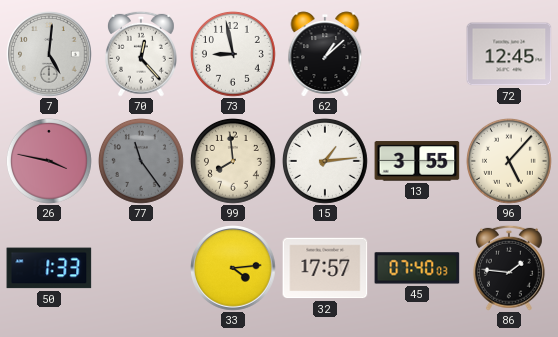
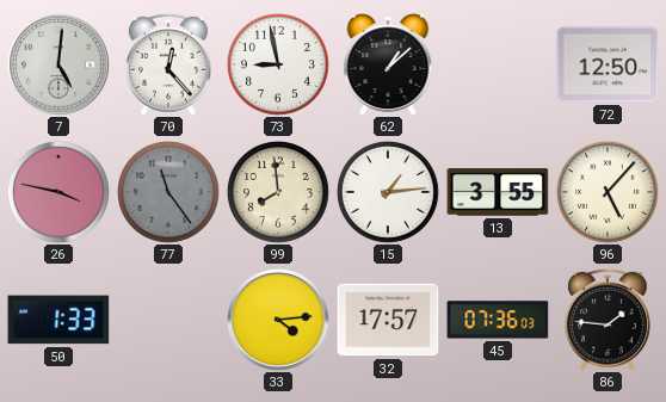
72: 12:45 -> 12:50 (608, 64)
45: 07:40 -> 07:36 (498, 320)
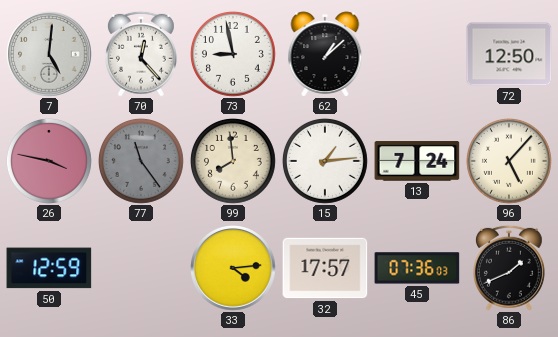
13: 3:55 -> 7:24 (417, 161)
50: 1:33 -> 12:59 (49, 268)
86: 1:46 -> 1:41 (509, 268)
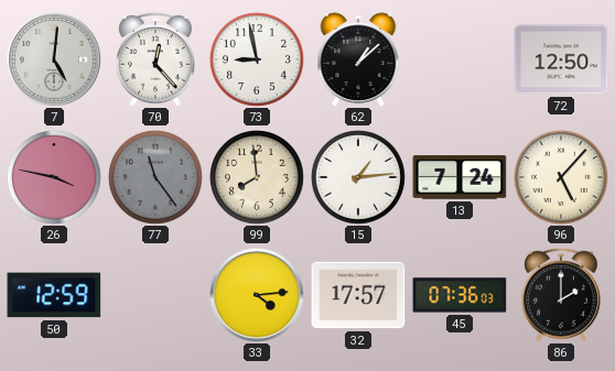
86: 1:41 -> 2:00 (561, 295)
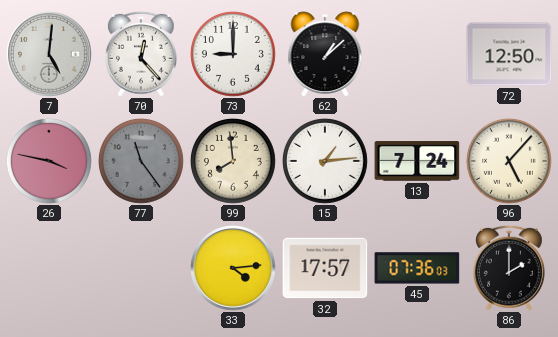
73: 8:58 -> 9:00 (233, 54)
50: 12:59 -> none (54, 295)
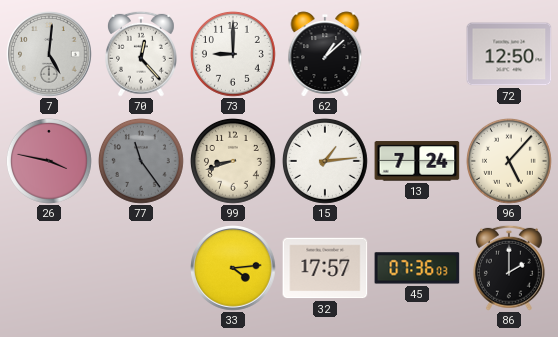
99: 7:59 -> 8:42 (233, 161)
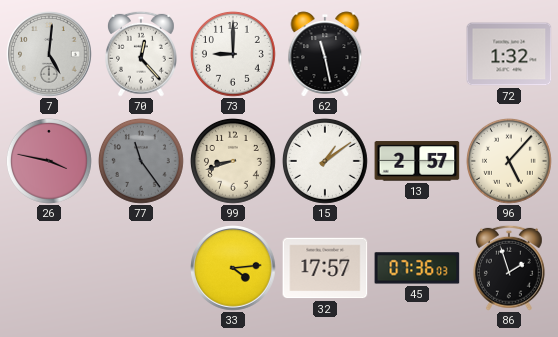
62: 1:08 -> 11:28 (325, 54)
72: 12:50 -> 1:32 (509, 54)
15: 1:14 -> 1:09 (325, 161)
13: 7:24 -> 2:57 (417, 161)
86: 2:00 -> 1:57 (509, 268)
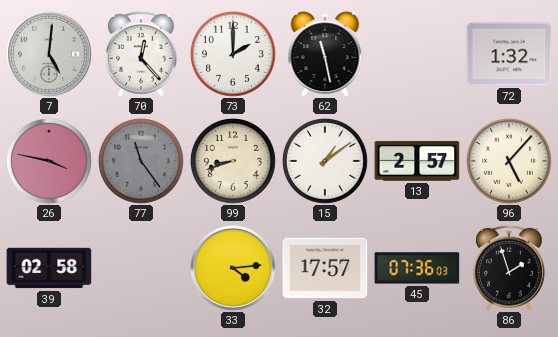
73: 9:00 -> 2:00 (233, 54)
39: none -> 02:58 (49, 268)
